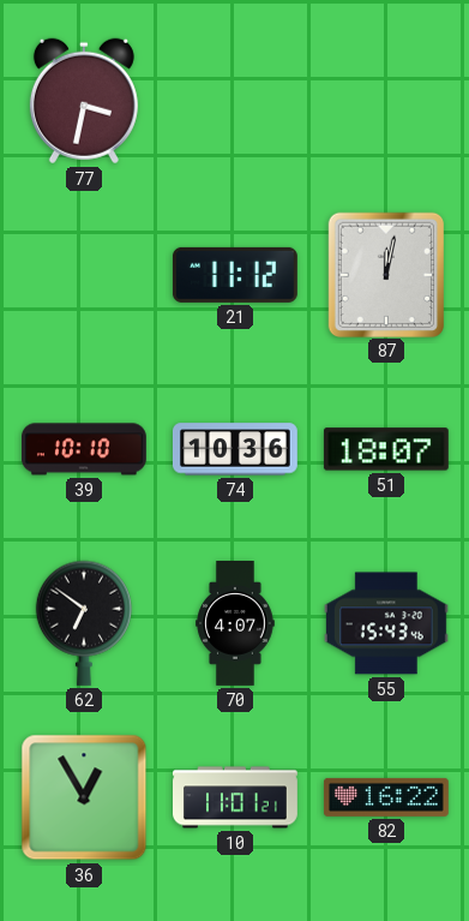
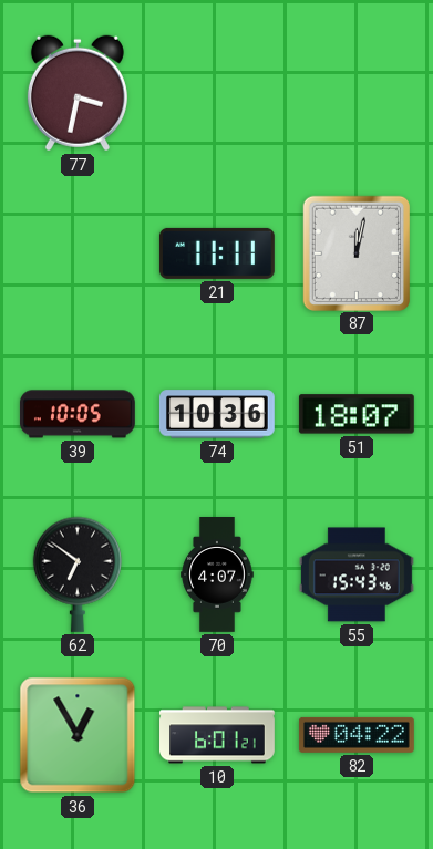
21: 11:12 -> 11:11 (217, 253)
39: 10:10 -> 10:05 (78, 414)
10: 11:01 -> 6:01 (218, 735)
82: 16:22 -> 04:22 (357, 735)
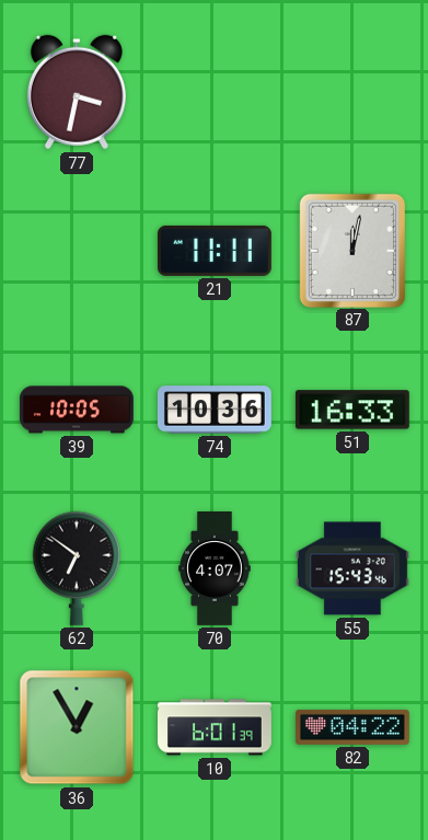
51: 18:07 -> 16:33 (352, 410)
10: 6:01:21 -> 6:01:39 (216, 727)
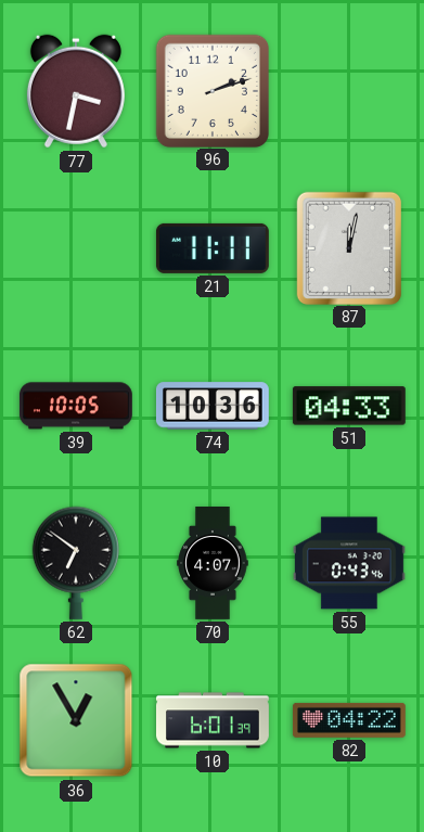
96: none -> 2:12 (211, 90)
51: 16:33 -> 04:33 (349, 406)
55: 15:43 -> 0:43 (349, 563)
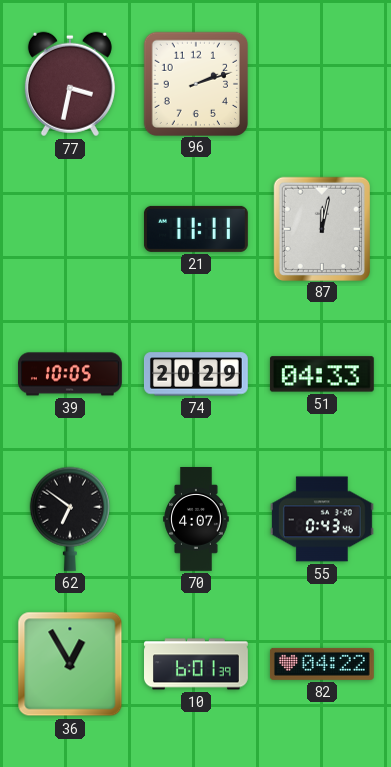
74: 10:36 -> 20:29 (196, 374)
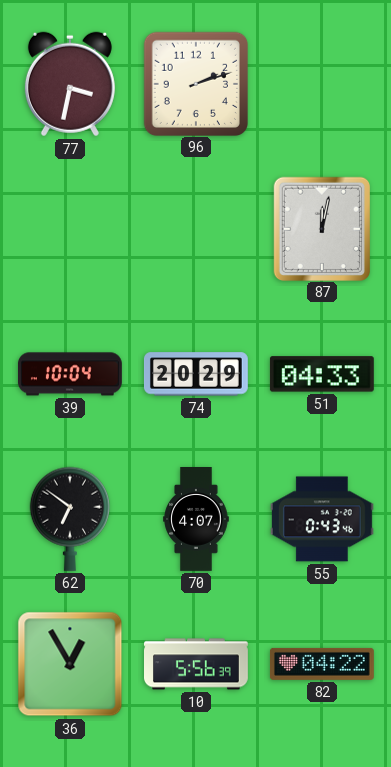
21: 11:11 -> none (196, 229)
39: 10:05 -> 10:04 (70, 374)
10: 6:01 -> 5:56 (197, 664)
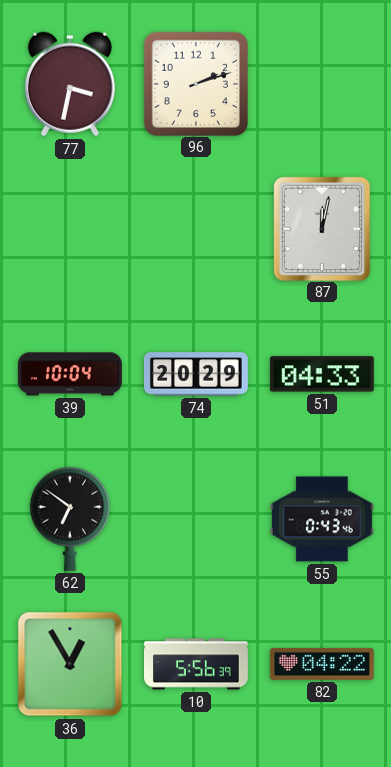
70: 4:07 -> none (196, 520)
